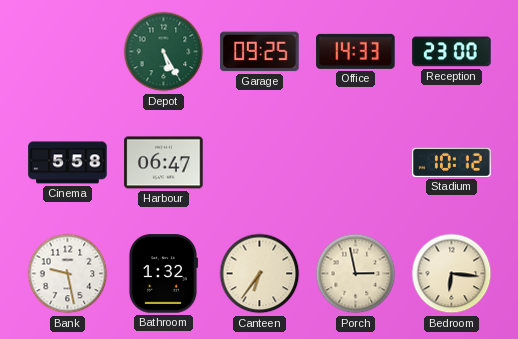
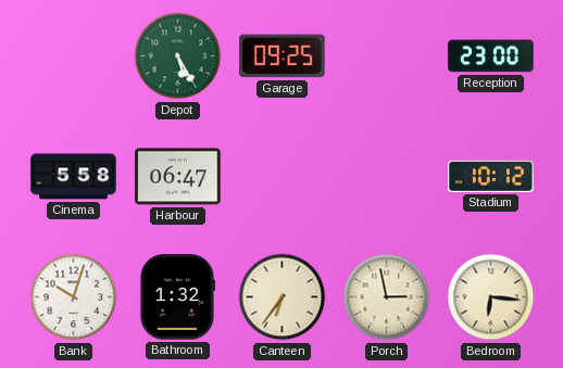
Office: 14:33 -> none (356, 51)
Bank: 9:28 -> 10:03 (74, 297)
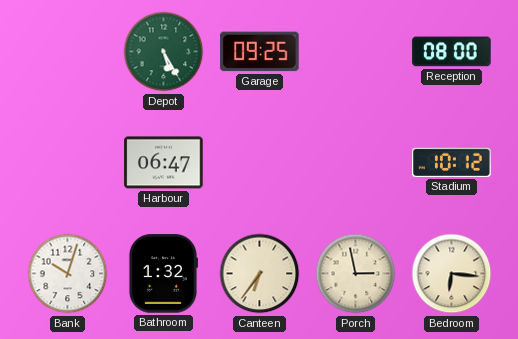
Reception: 23:00 -> 08:00 (452, 52)
Cinema: 5:58 -> none (74, 177)
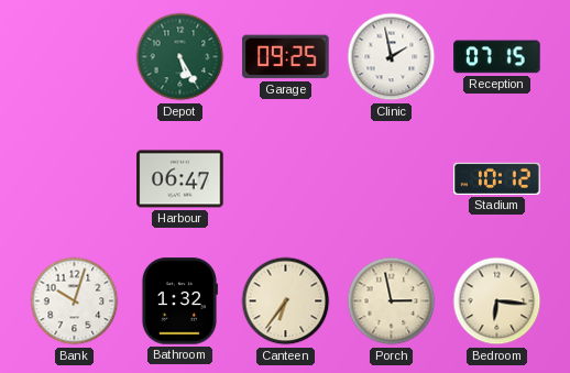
Clinic: none -> 1:58 (392, 57)
Reception: 08:00 -> 07:15 (497, 57)
